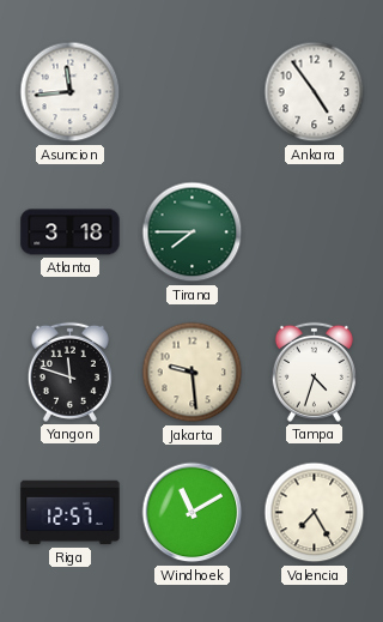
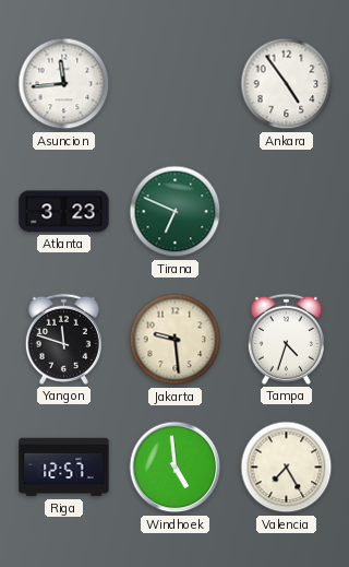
Atlanta: 3:18 -> 3:23 (64, 212)
Tirana: 7:45 -> 6:49 (176, 212)
Windhoek: 11:10 -> 4:59 (176, 468)
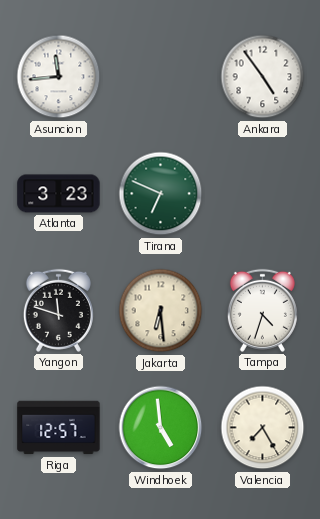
Jakarta: 9:29 -> 6:29 (161, 311)
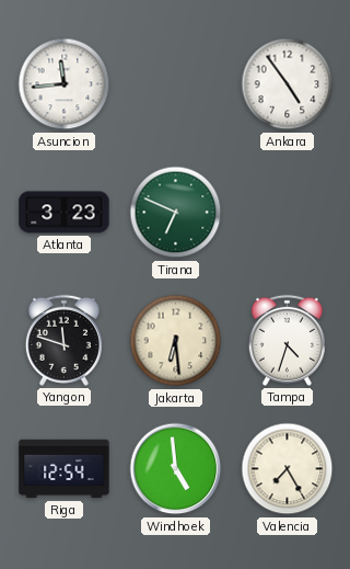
Riga: 12:57 -> 12:54 (65, 469)
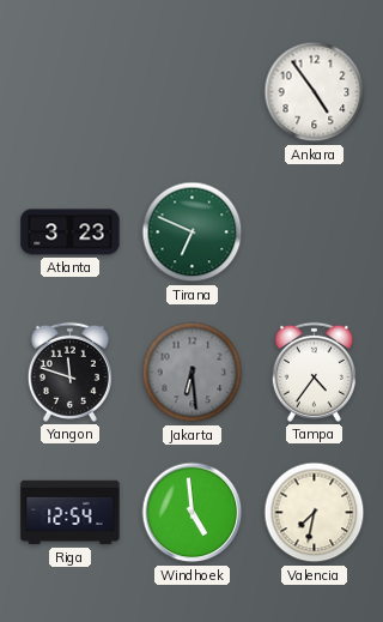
Asuncion: 11:44 -> none (65, 84)
Jakarta dial: cream -> grey (193, 373)
Tampa: 4:33 -> 4:36 (314, 372)
Valencia: 7:25 -> 7:32 (315, 513)
